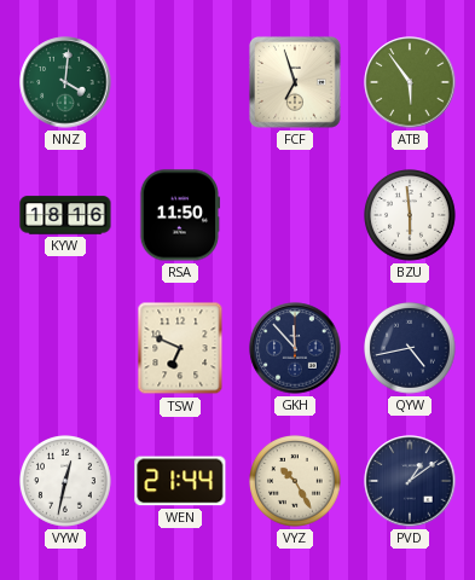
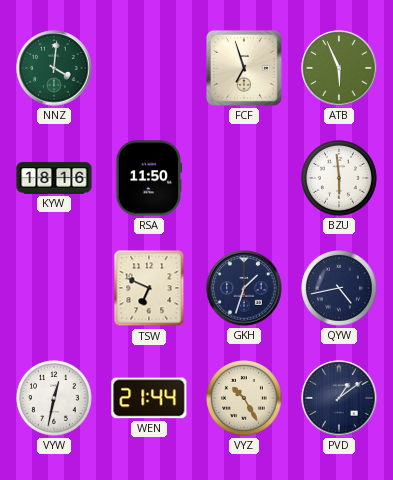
ATB: 5:54 -> 5:56 (339, 68)
GKH: 11:53 -> 1:33 (244, 288)
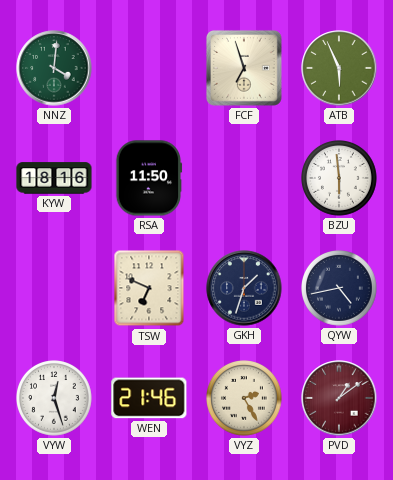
VYW: 12:32 -> 12:27 (55, 399)
WEN: 21:44 -> 21:46 (149, 398)
VYZ: 10:25 -> 2:25 (245, 399)
PVD dial: navy -> burgundy (339, 398)
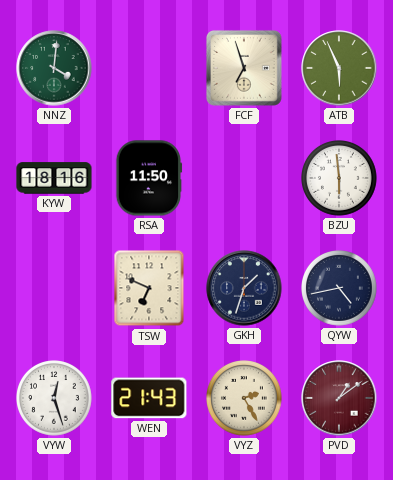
WEN: 21:46 -> 21:43 (149, 398)
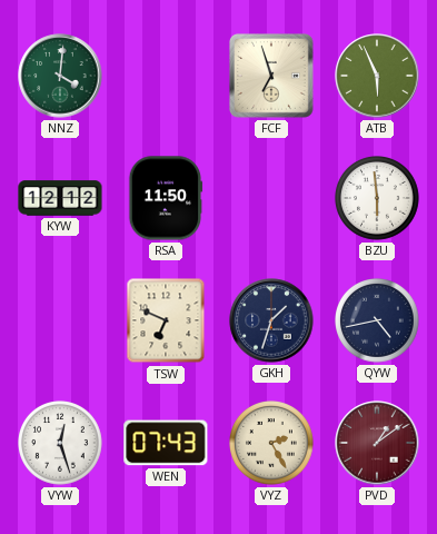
KYW: 18:16 -> 12:12 (60, 198)
WEN: 21:43 -> 07:43 (166, 443)
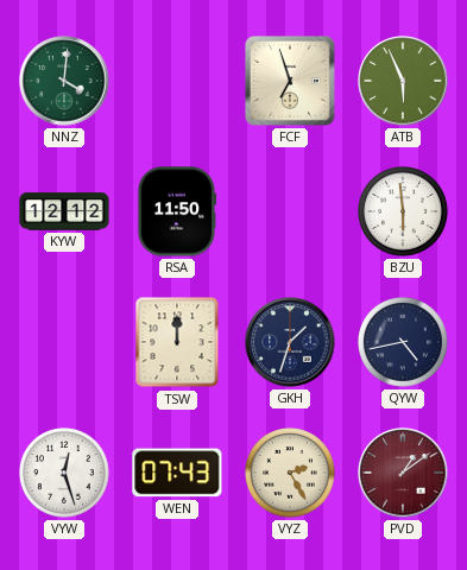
TSW: 6:49 -> 12:00 (177, 342)
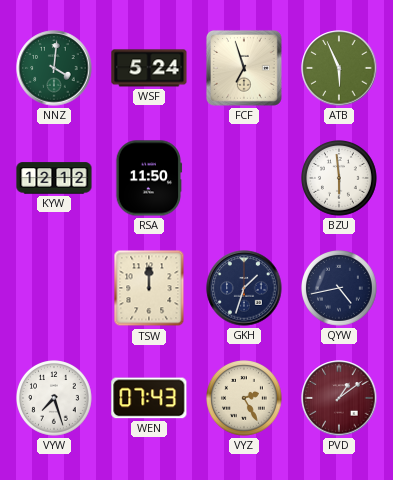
WSF: none -> 5:24 (149, 68)
VYW: 12:27 -> 7:27 (55, 399)
